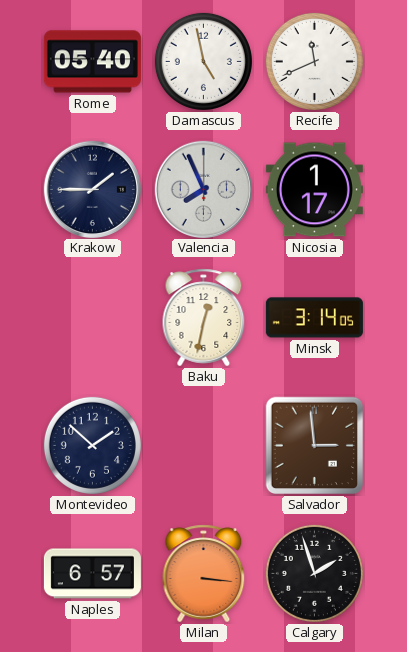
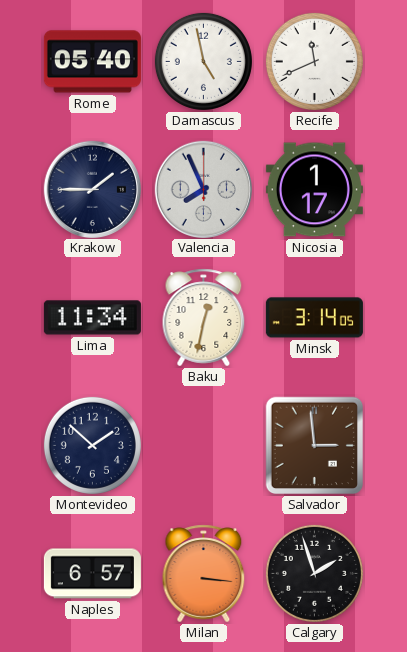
Lima: none -> 11:34 (92, 318)
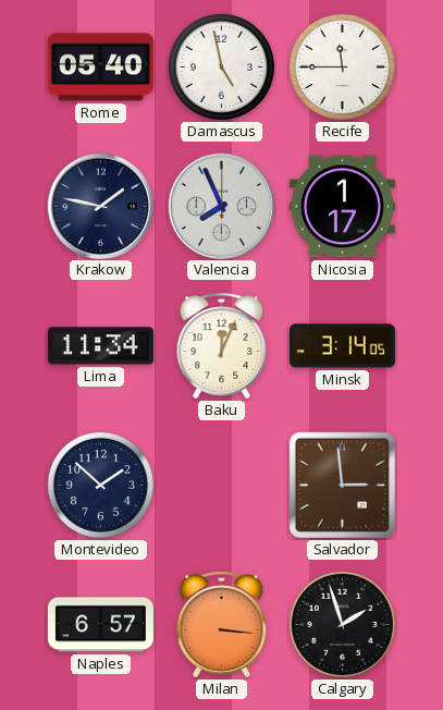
Recife: 11:41 -> 11:45 (342, 66)
Krakow: 1:45 -> 1:47 (100, 206)
Baku: 12:32 -> 12:04 (222, 346)
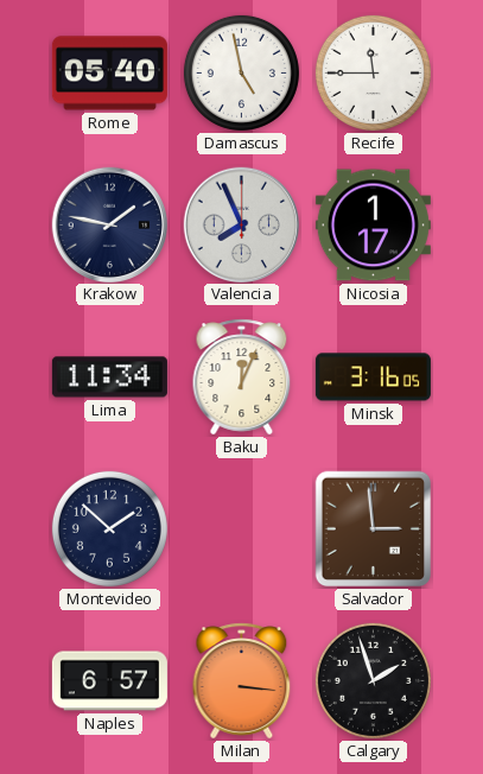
Minsk: 3:14 -> 3:16 (373, 378)
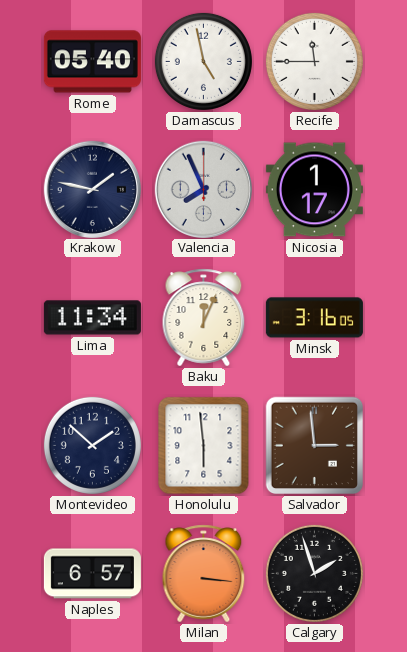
Honolulu: none -> 5:59 (204, 446)
